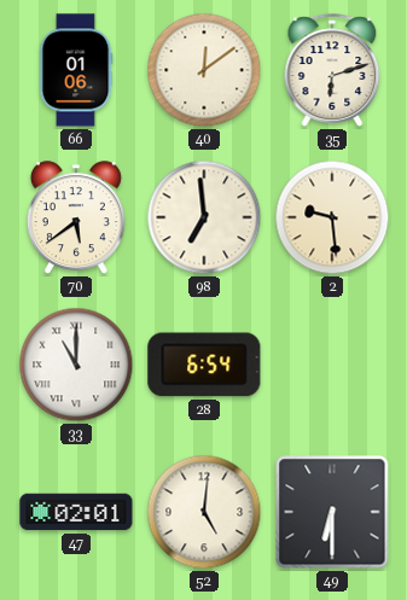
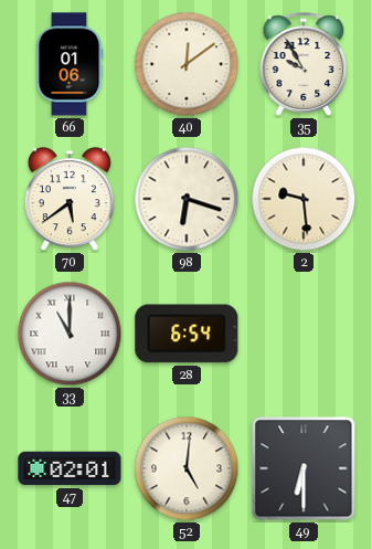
35: 6:12 -> 9:55 (304, 64)
98: 6:59 -> 6:18 (187, 199)
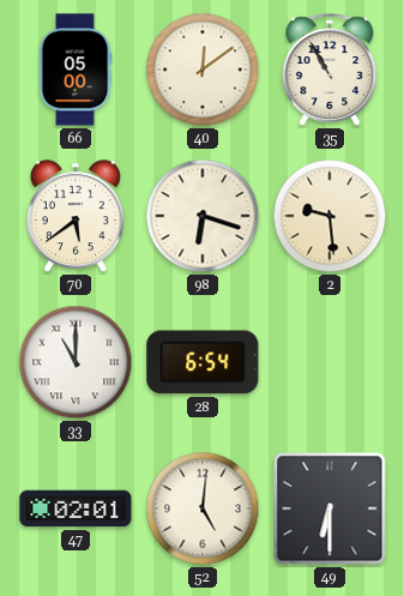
66: 01:06 -> 05:00 (76, 70)
35: 9:55 -> 10:55 (330, 70)
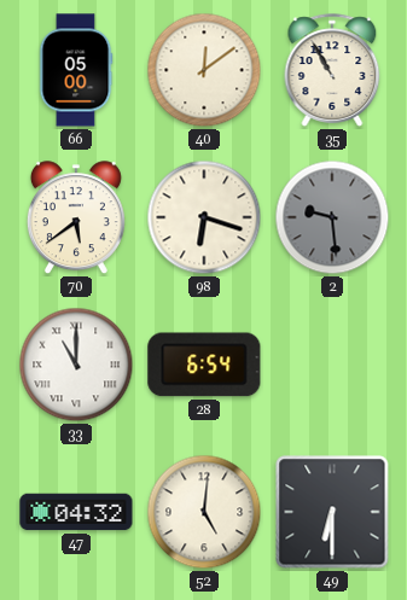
2 dial: cream -> grey (332, 217)
47: 02:01 -> 04:32 (76, 512)
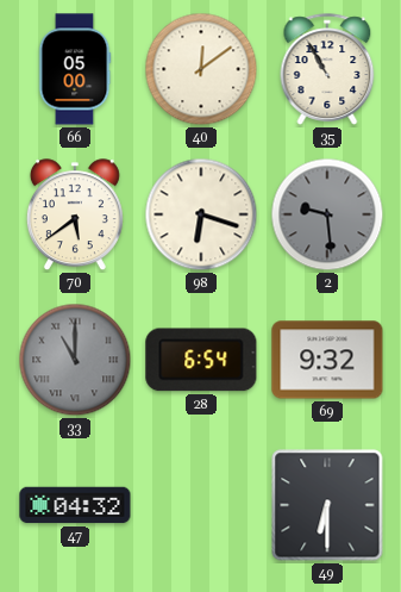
33 dial: white -> grey (75, 360)
69: none -> 9:32 (327, 360)
52: 5:01 -> none (204, 512)
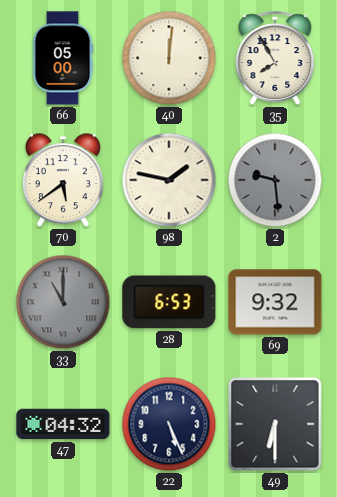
40: 12:09 -> 12:01 (169, 58)
35: 10:55 -> 7:55 (275, 58)
98: 6:18 -> 1:47 (169, 180)
28: 6:54 -> 6:53 (169, 302)
22: none -> 5:26 (169, 424)
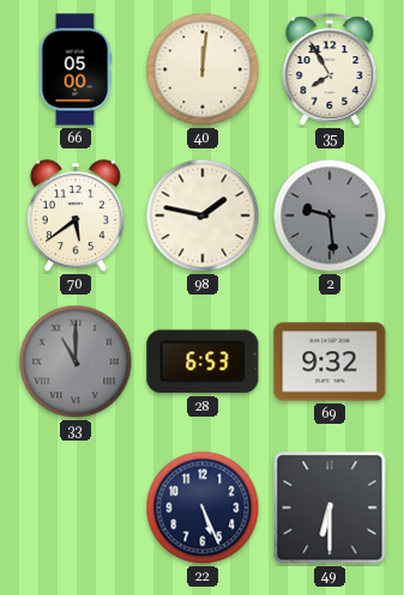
47: 04:32 -> none (63, 424)
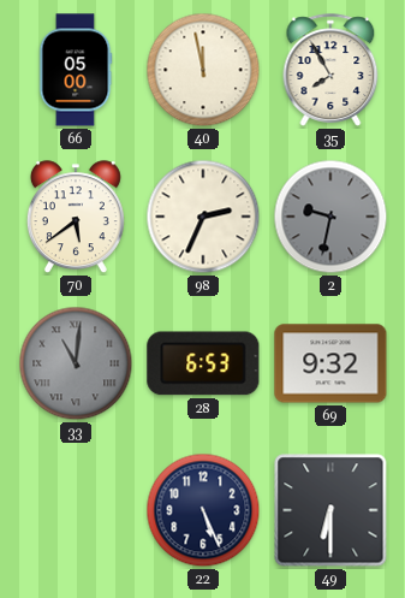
40: 12:01 -> 11:58 (203, 70)
98: 1:47 -> 2:34 (203, 217)
2: 9:29 -> 9:32 (330, 217)
33: 11:00 -> 11:01 (76, 363)
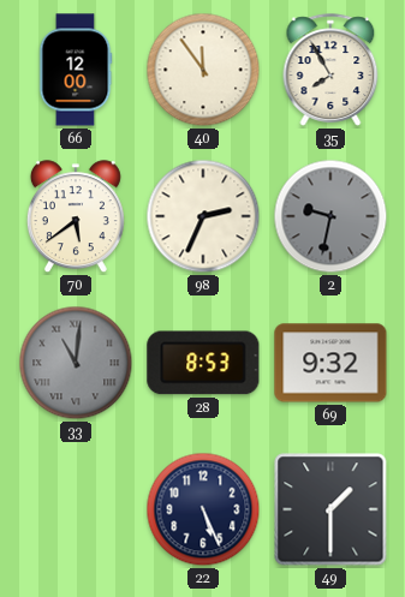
66: 05:00 -> 12:00 (76, 70)
40: 11:58 -> 11:54 (203, 70)
28: 6:53 -> 8:53 (203, 363)
49: 6:30 -> 1:30 (330, 509)
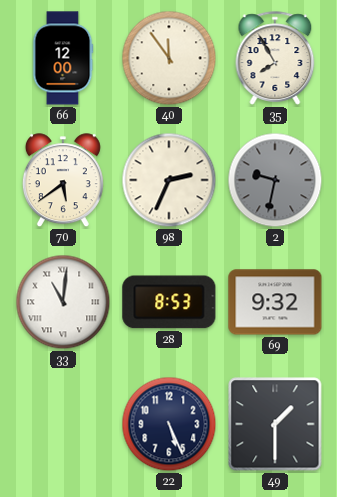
33 dial: grey -> white (63, 302)
